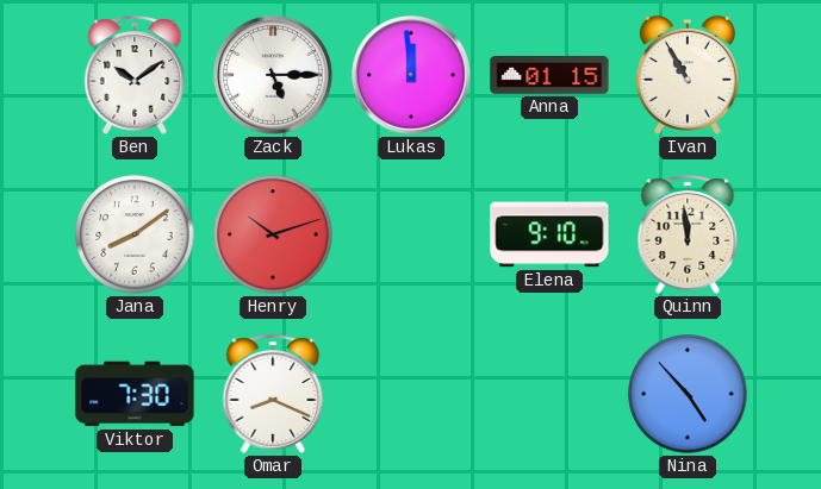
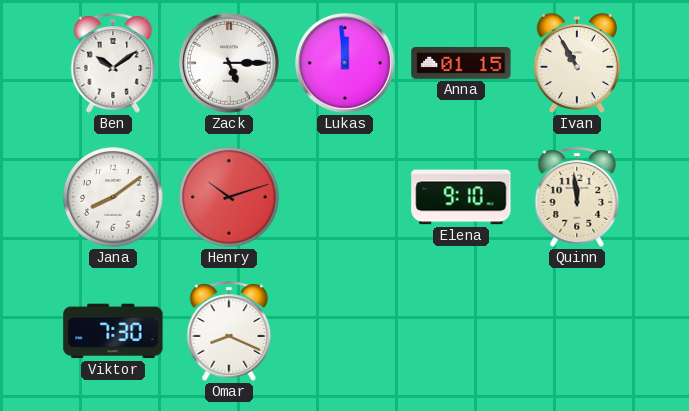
Nina: 4:53 -> none (688, 394)
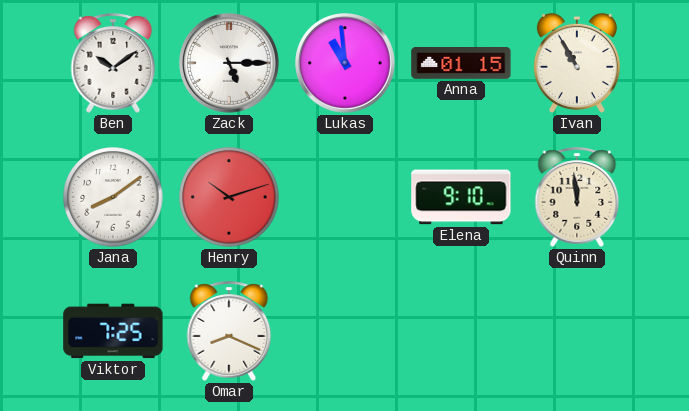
Lukas: 11:59 -> 10:59 (346, 64)
Viktor: 7:30 -> 7:25 (113, 331)
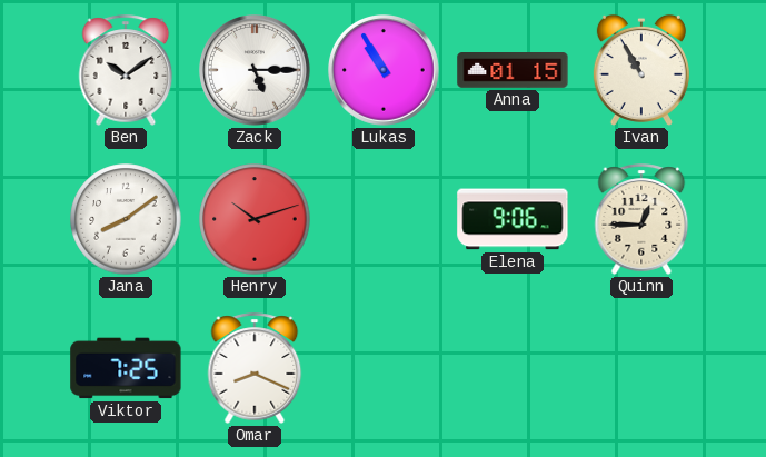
Lukas: 10:59 -> 10:55 (385, 71)
Elena: 9:10 -> 9:06 (513, 219)
Quinn: 11:59 -> 12:45 (641, 219)
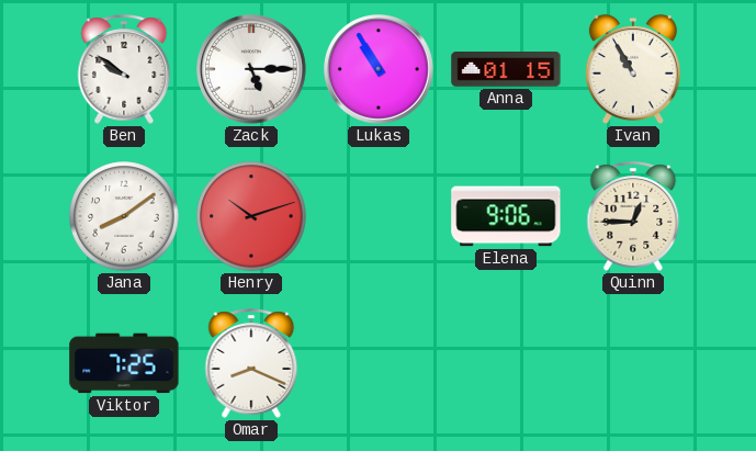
Ben: 10:09 -> 9:51 (124, 69)
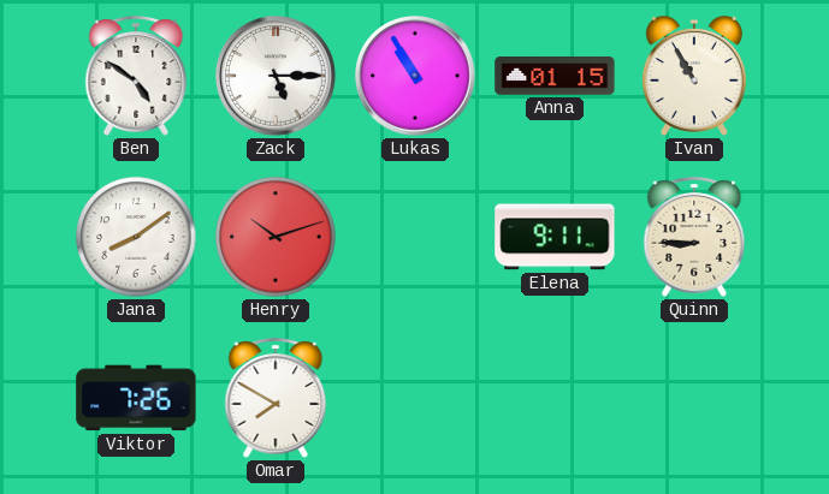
Ben: 9:51 -> 4:51 (136, 76)
Elena: 9:06 -> 9:11 (555, 237)
Quinn: 12:45 -> 8:45 (694, 237)
Viktor: 7:25 -> 7:26 (136, 398)
Omar: 8:19 -> 7:50 (276, 398)
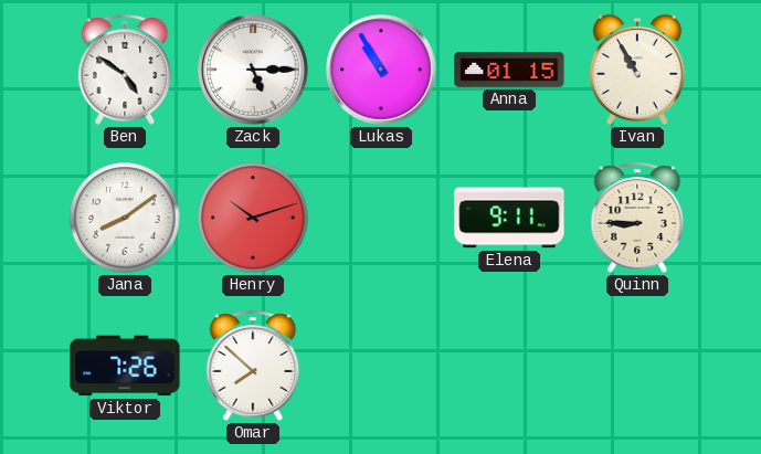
Omar: 7:50 -> 7:52 (253, 366)
